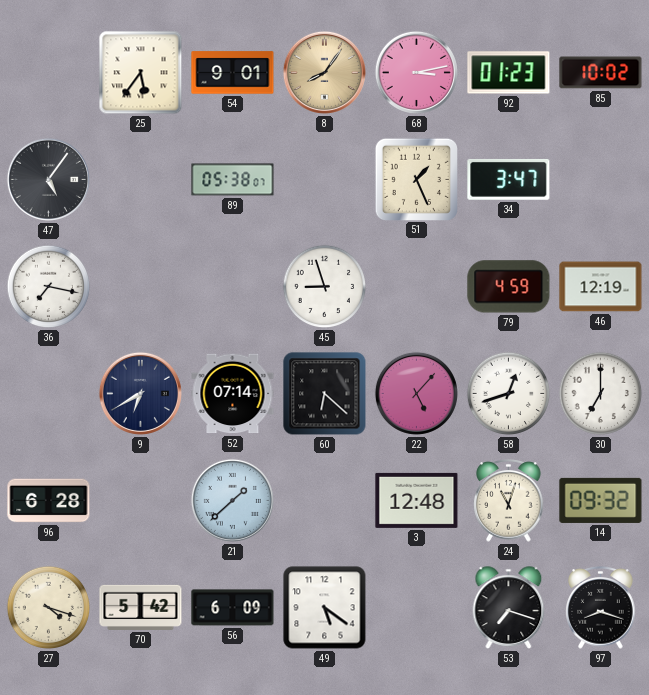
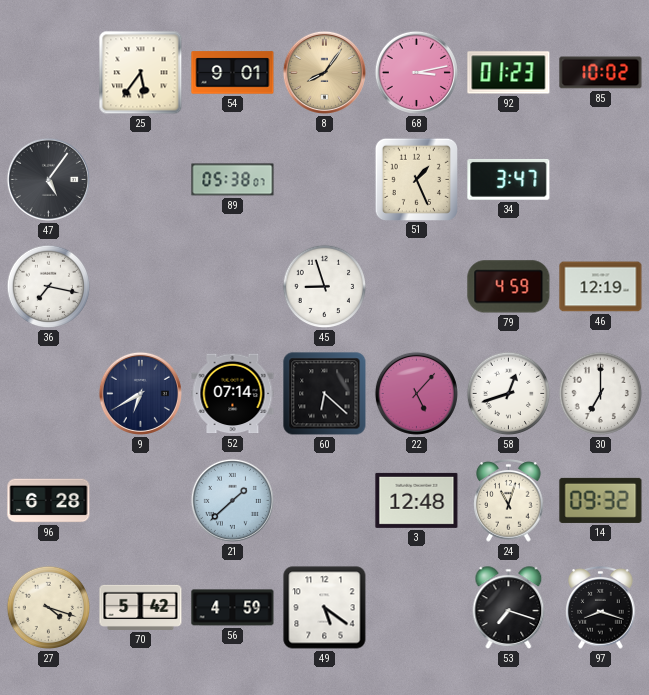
56: 6:09 -> 4:59 (233, 608)
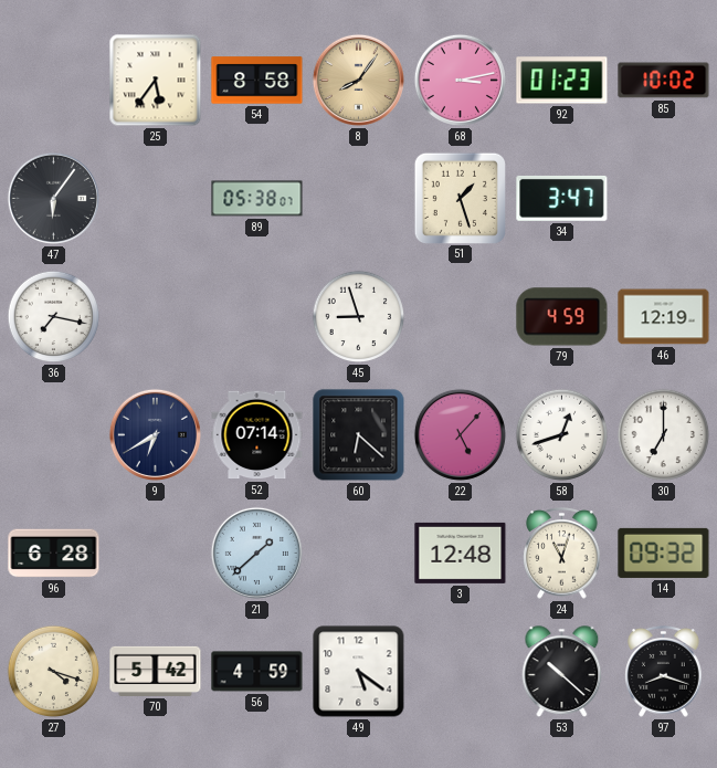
54: 9:01 -> 8:58 (257, 81)
47: 5:06 -> 6:06 (53, 198)
51: 1:26 -> 1:27 (460, 198)
53: 7:18 -> 10:22 (562, 672)
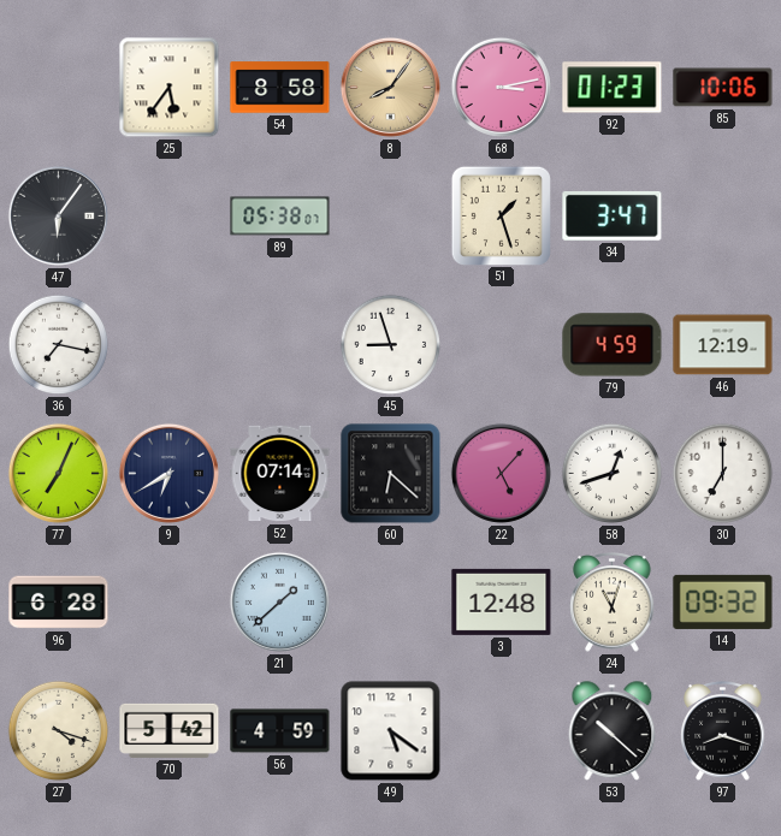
85: 10:02 -> 10:06 (723, 88)
77: none -> 7:04 (58, 473)
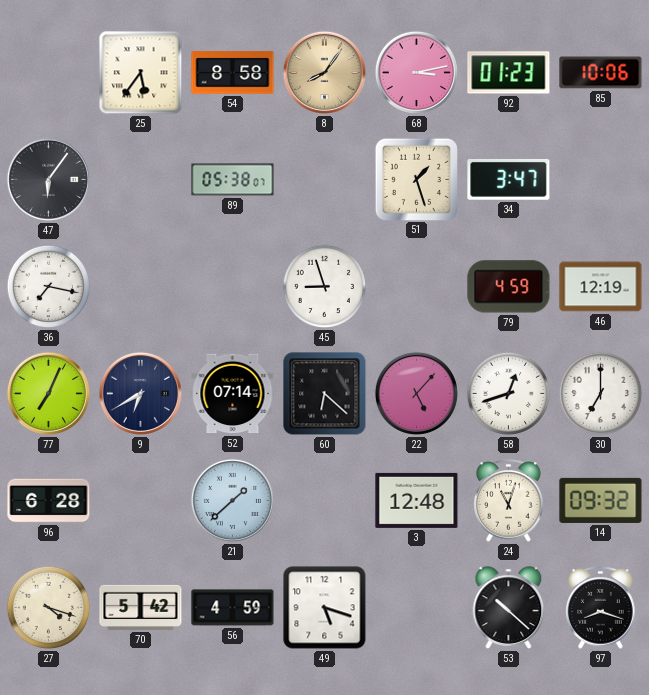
49: 5:21 -> 5:18 (325, 608)
